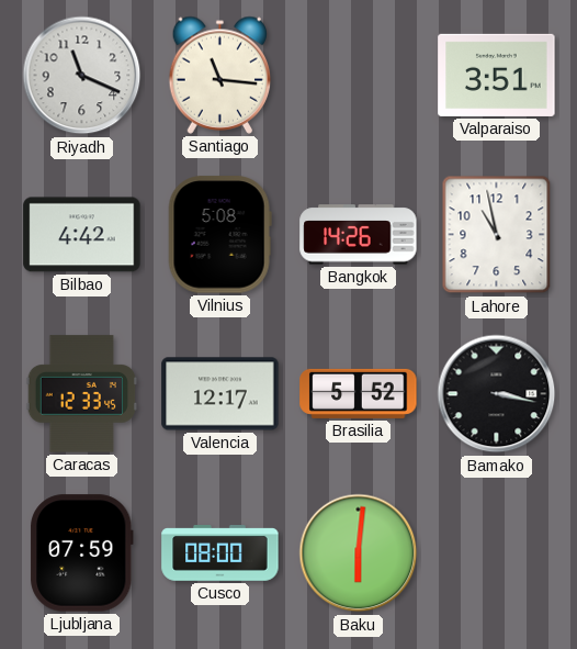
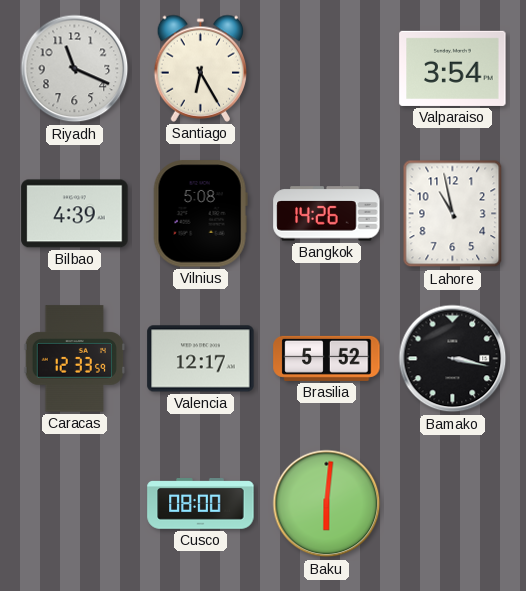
Santiago: 11:16 -> 6:25 (201, 68)
Valparaiso: 3:51 -> 3:54 (453, 68)
Bilbao: 4:42 -> 4:39 (75, 214)
Caracas: 12:33:45 -> 12:33:59 (74, 359)
Ljubljana: 07:59 -> none (82, 553)
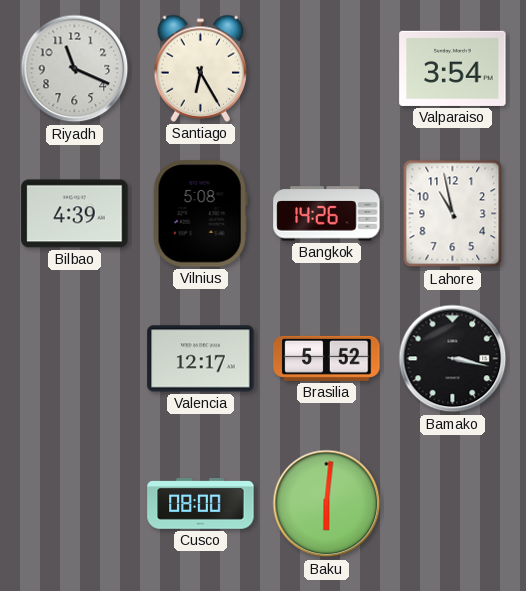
Caracas: 12:33 -> none (74, 359)
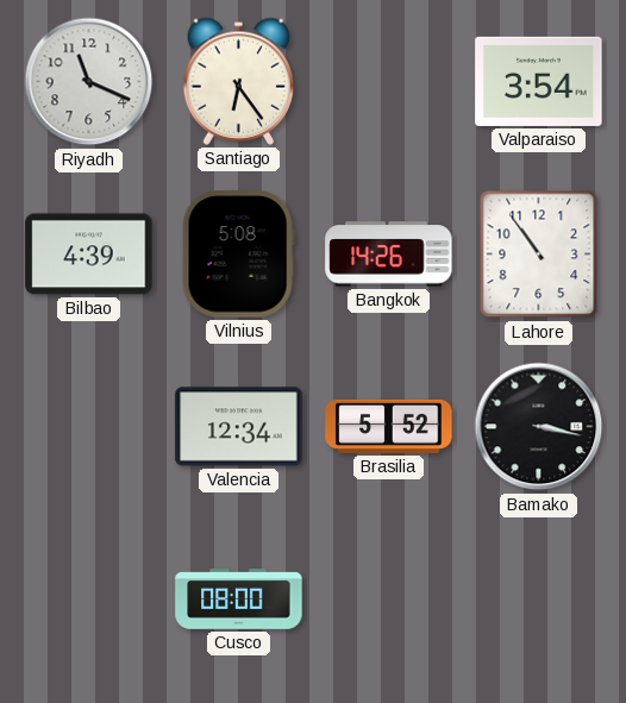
Santiago: 6:25 -> 6:24 (239, 81)
Lahore: 10:58 -> 10:54 (539, 255)
Valencia: 12:17 -> 12:34 (239, 427)
Baku: 6:01 -> none (327, 504)
